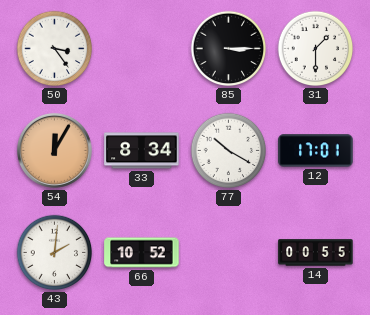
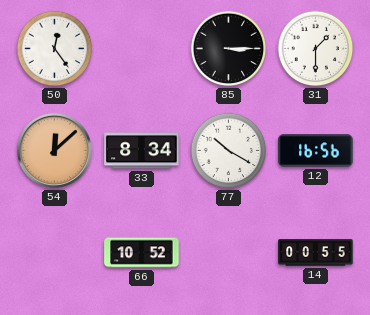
50: 3:24 -> 12:24 (55, 49)
54: 12:05 -> 12:08 (54, 150)
12: 17:01 -> 16:56 (316, 151)
43: 2:01 -> none (55, 253)
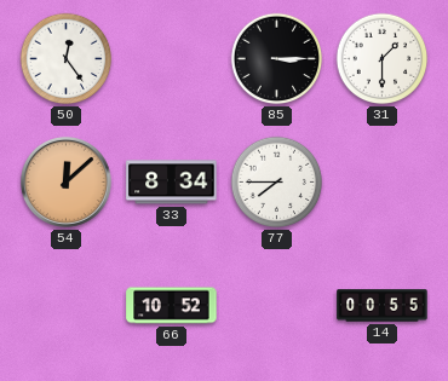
77: 10:20 -> 7:45 (277, 183)
12: 16:56 -> none (316, 151)
